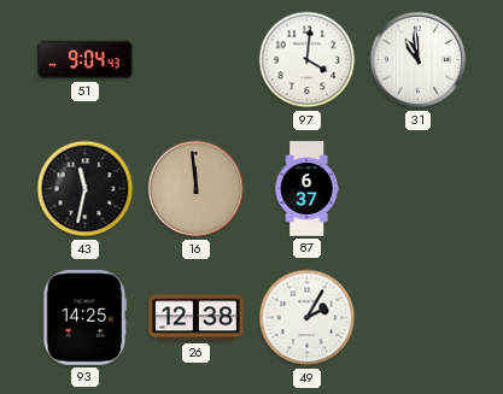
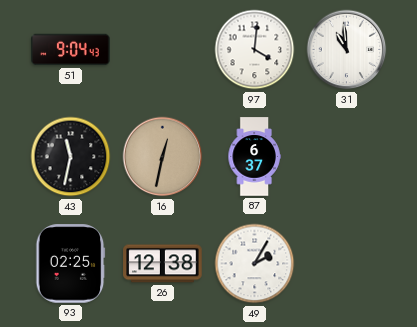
16: 11:59 -> 12:32 (163, 157)
93: 14:25 -> 02:25 (71, 264)
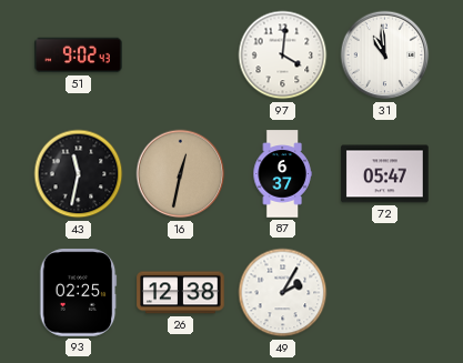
51: 9:04 -> 9:02 (79, 56)
72: none -> 05:47 (385, 174)
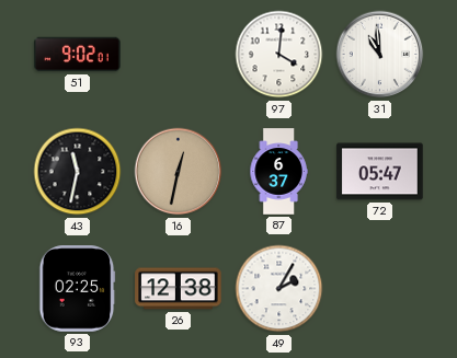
51: 9:02:43 -> 9:02:01 (78, 55)
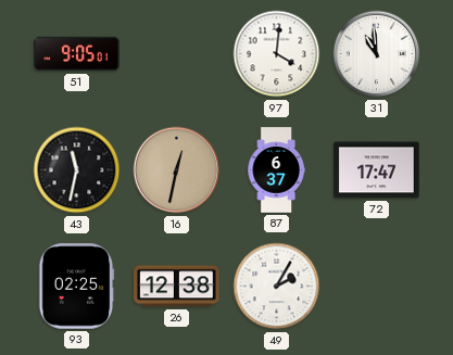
51: 9:02 -> 9:05 (77, 54)
72: 05:47 -> 17:47 (377, 170)
